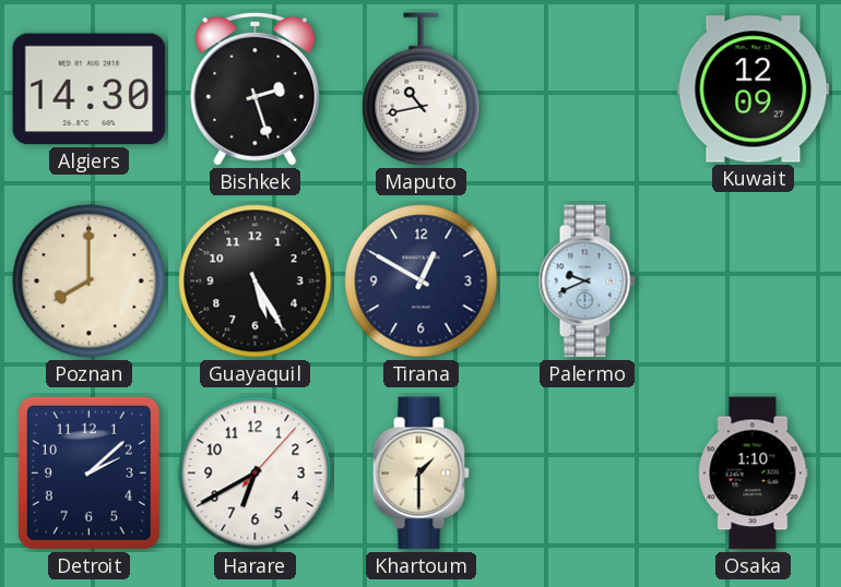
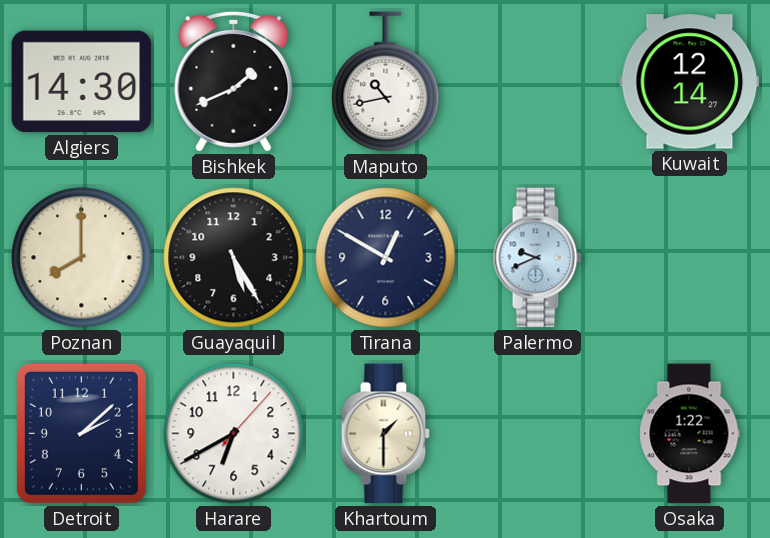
Bishkek: 2:27 -> 1:41 (234, 81)
Kuwait: 12:09 -> 12:14 (690, 82)
Osaka: 1:10 -> 1:22 (690, 434)
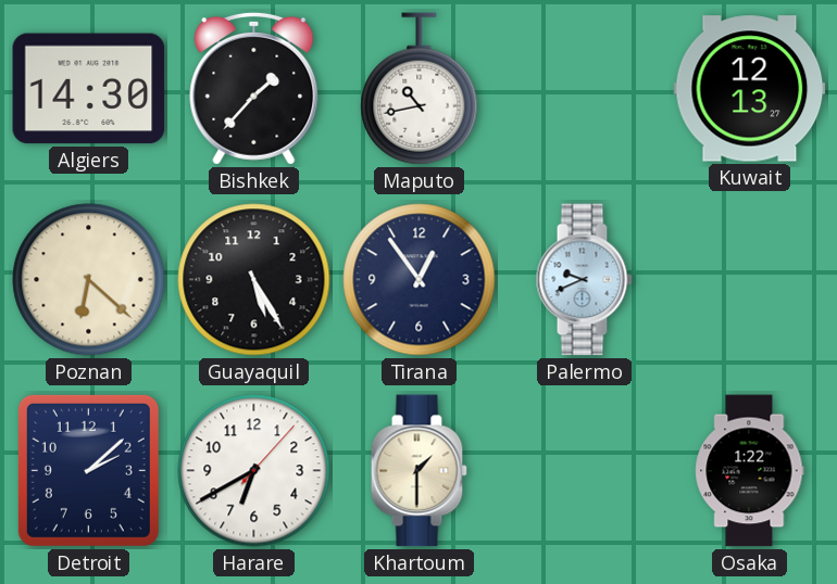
Bishkek: 1:41 -> 1:37 (254, 88)
Kuwait: 12:14 -> 12:13 (750, 89)
Poznan: 8:00 -> 6:22 (89, 280)
Tirana: 12:50 -> 12:54 (420, 280)
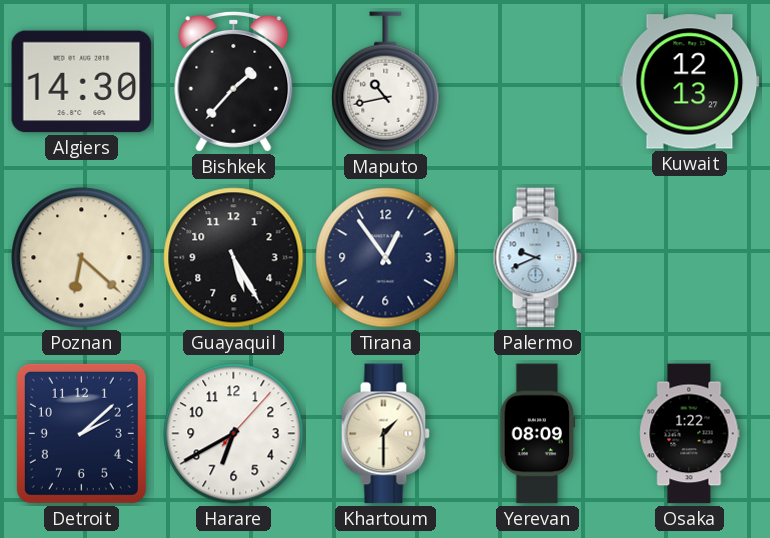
Yerevan: none -> 08:09 (538, 434)
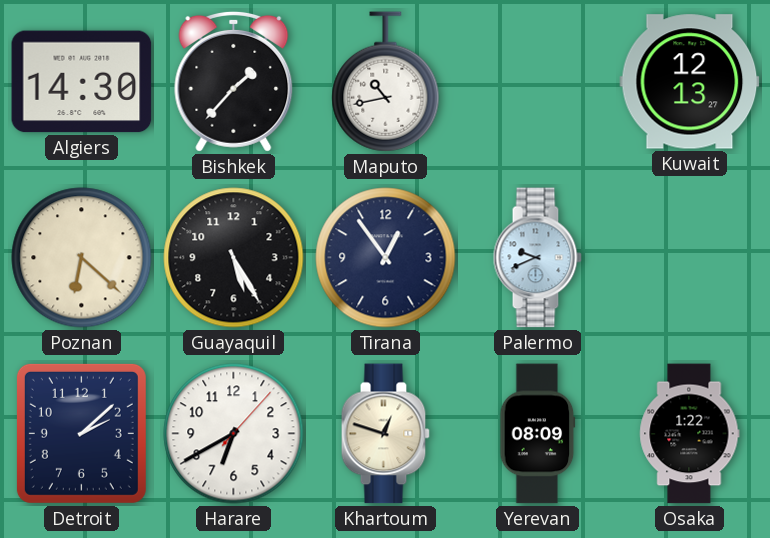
Khartoum: 1:30 -> 12:48 (385, 434)
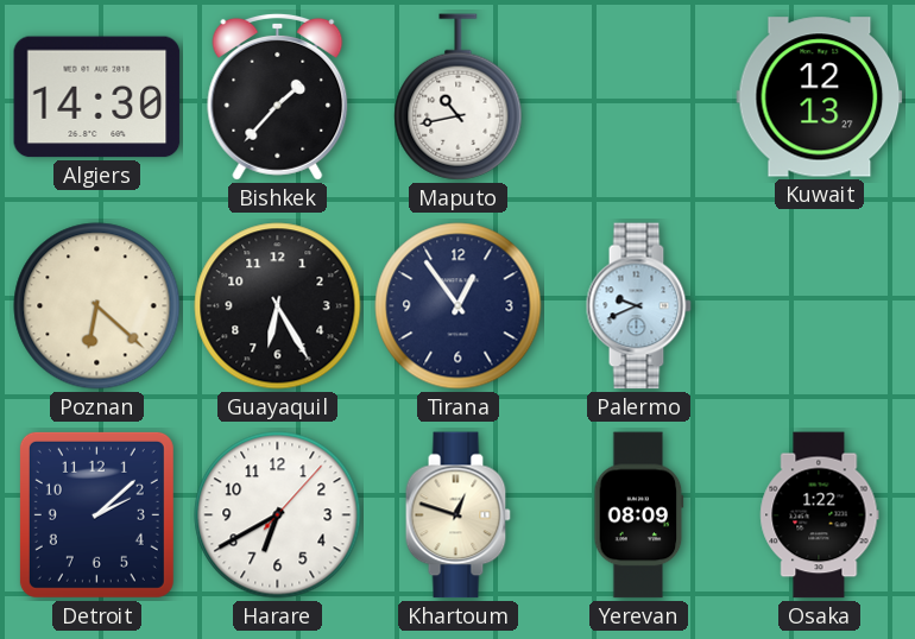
Guayaquil: 5:25 -> 6:25 (278, 306)
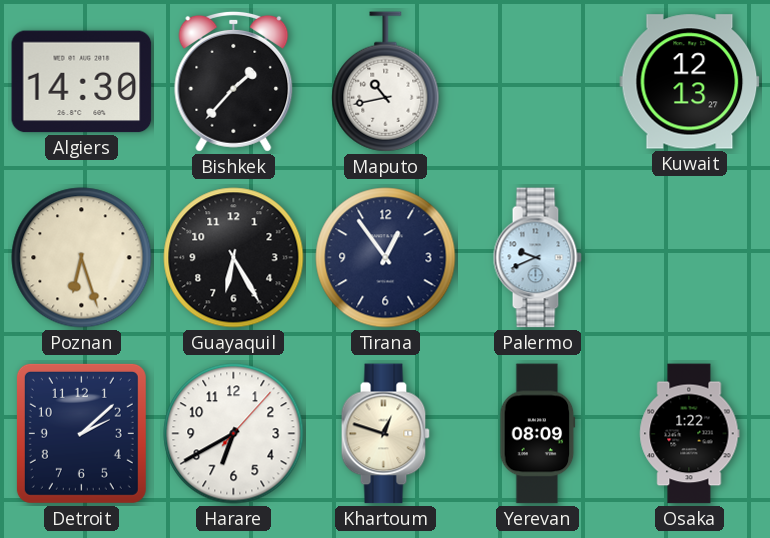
Poznan: 6:22 -> 6:27 (82, 258)
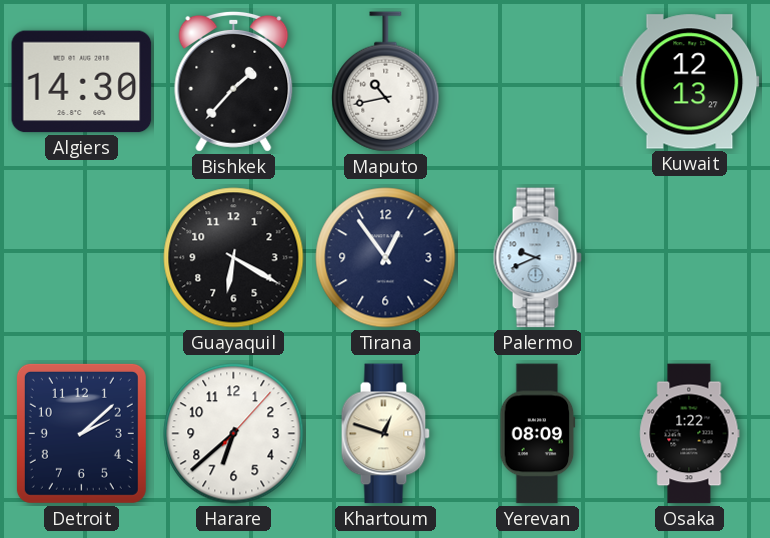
Poznan: 6:27 -> none (82, 258)
Guayaquil: 6:25 -> 6:20 (234, 258)
Harare: 6:40 -> 6:38 (234, 434)
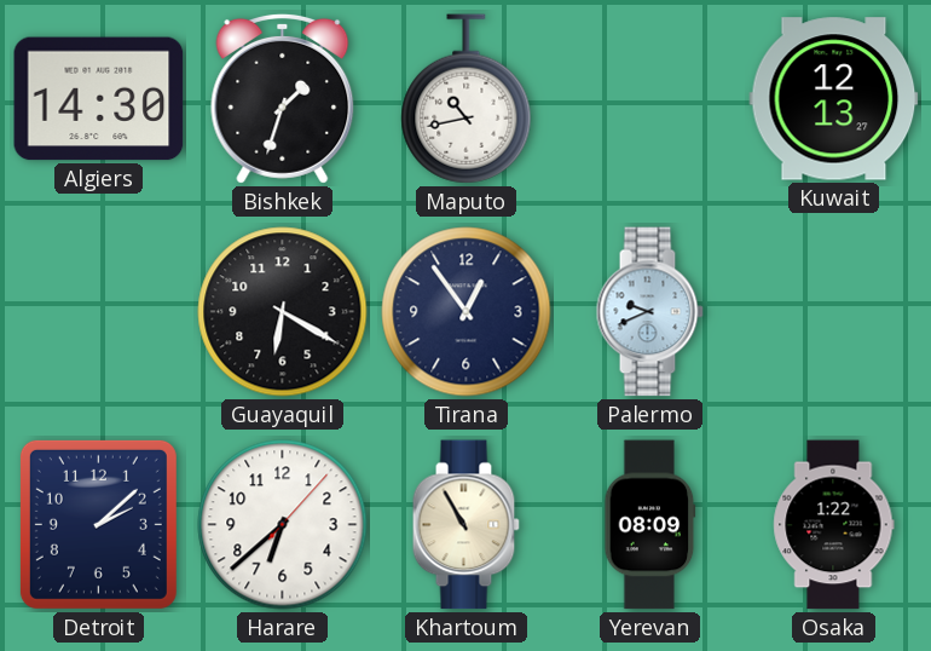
Bishkek: 1:37 -> 1:33 (283, 98)
Khartoum: 12:48 -> 10:55 (465, 525)
